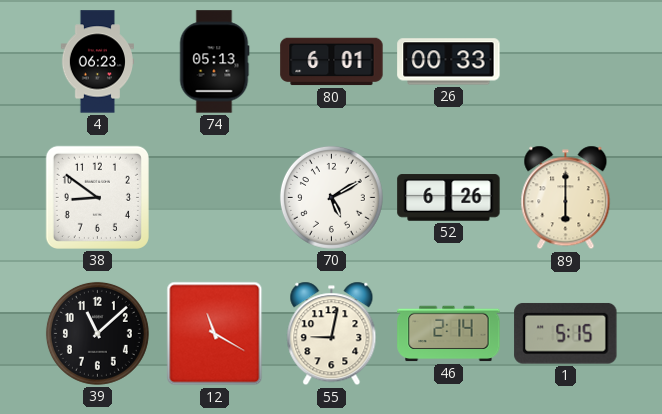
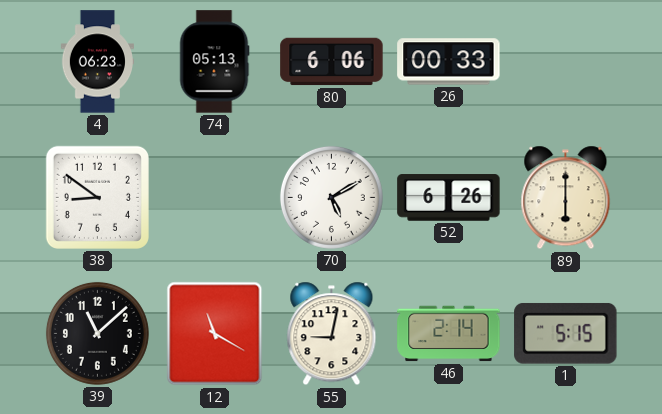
80: 6:01 -> 6:06 (332, 62)
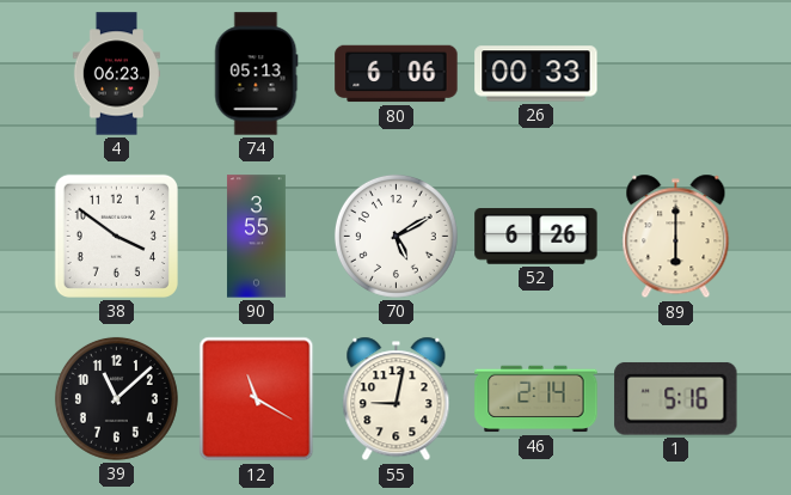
38: 8:51 -> 3:51 (116, 236)
90: none -> 3:55 (256, 237)
1: 5:15 -> 5:16 (676, 398)
